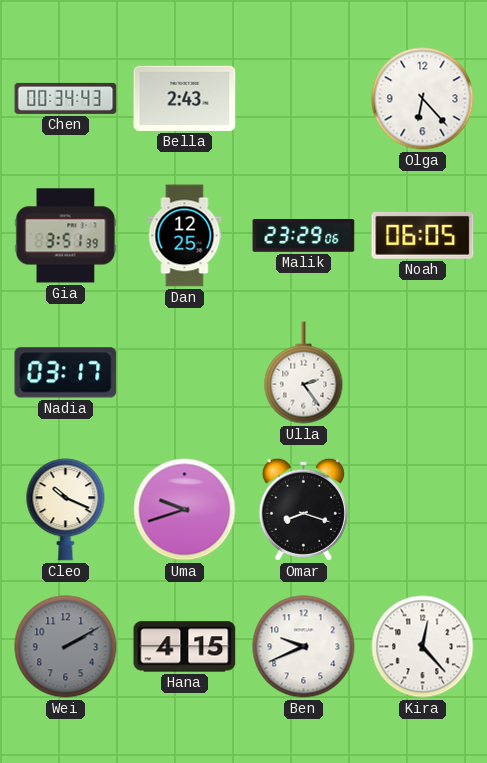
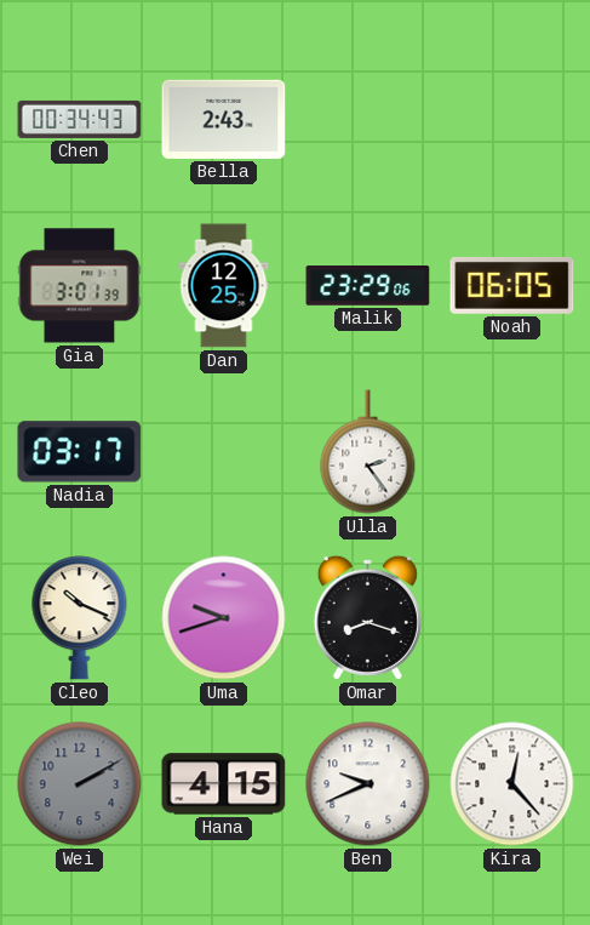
Olga: 6:23 -> none (423, 99)
Gia: 3:51 -> 3:01 (80, 286)
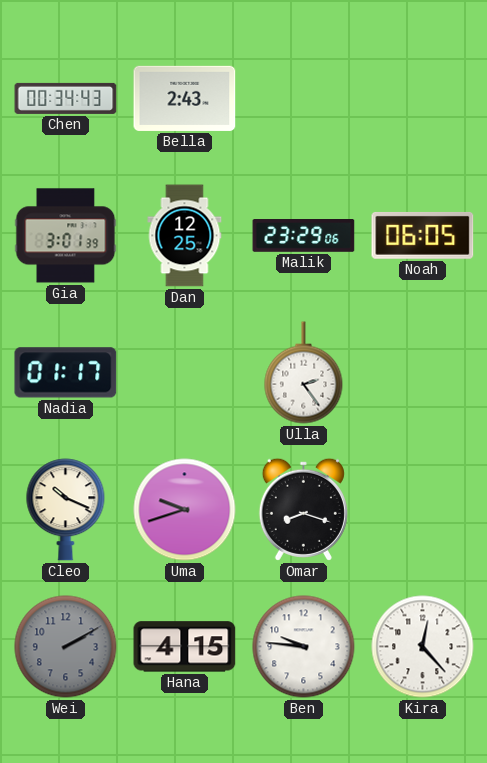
Nadia: 03:17 -> 01:17 (66, 373)
Ben: 9:41 -> 9:46 (304, 647)
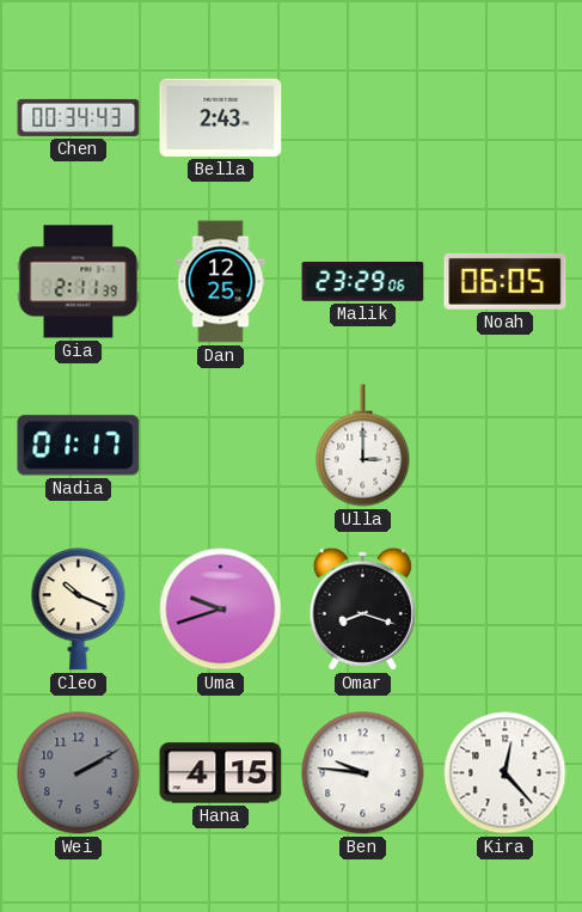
Gia: 3:01 -> 2:11 (79, 282)
Ulla: 2:24 -> 3:00 (363, 446)
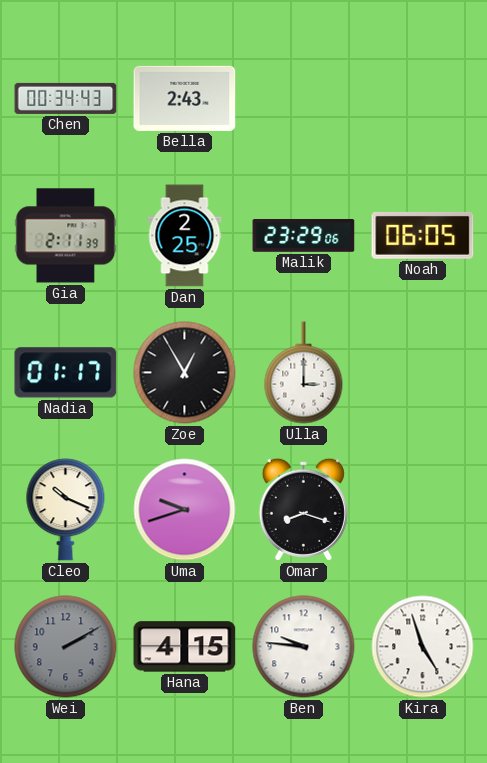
Dan: 12:25 -> 2:25 (185, 236)
Zoe: none -> 12:55 (185, 373)
Kira: 12:23 -> 4:57 (423, 647)
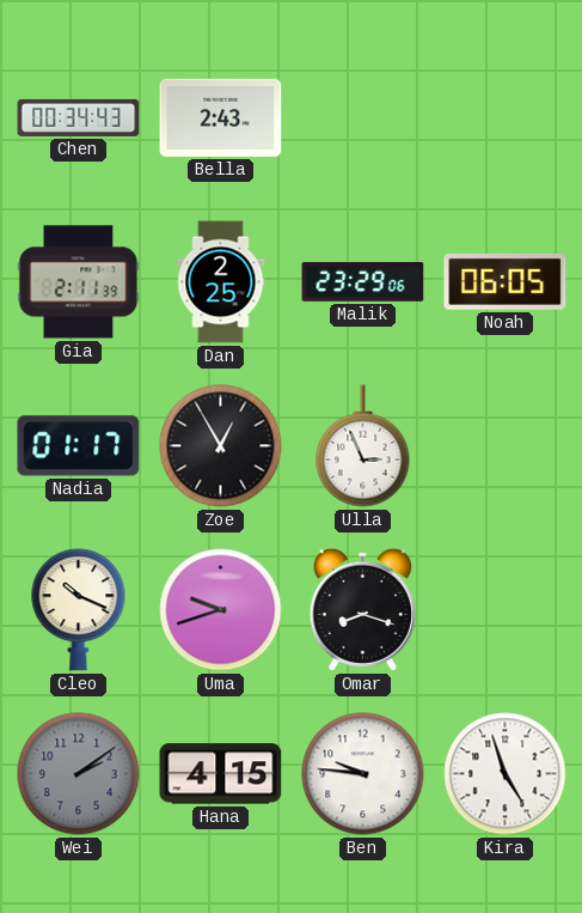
Ulla: 3:00 -> 2:56 (363, 446)
Wei: 2:10 -> 2:09 (79, 774)
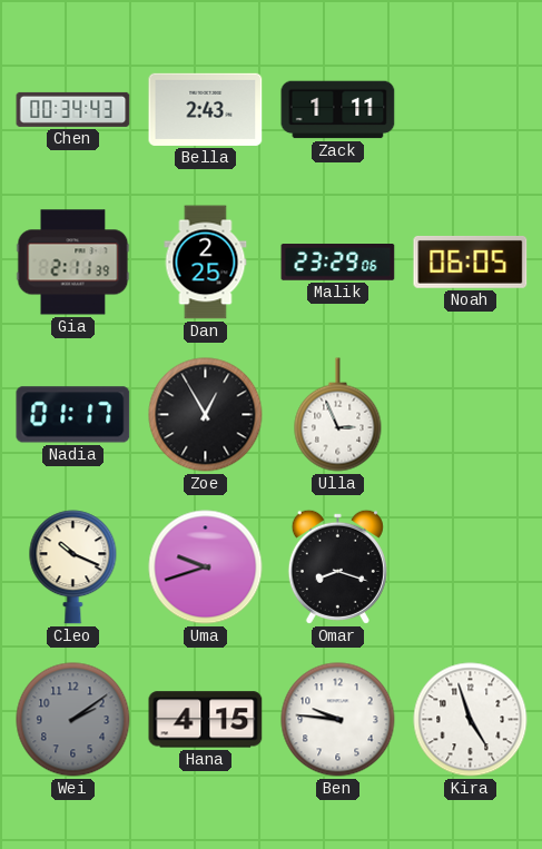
Zack: none -> 1:11 (338, 110)
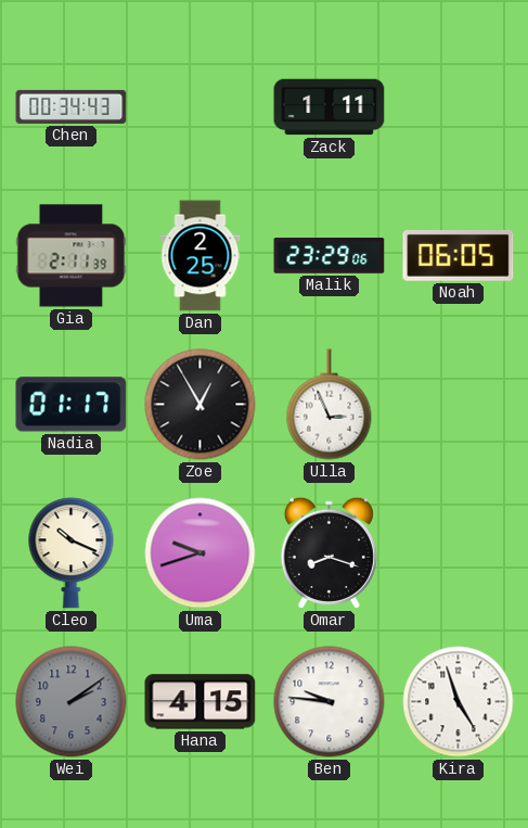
Bella: 2:43 -> none (206, 109)
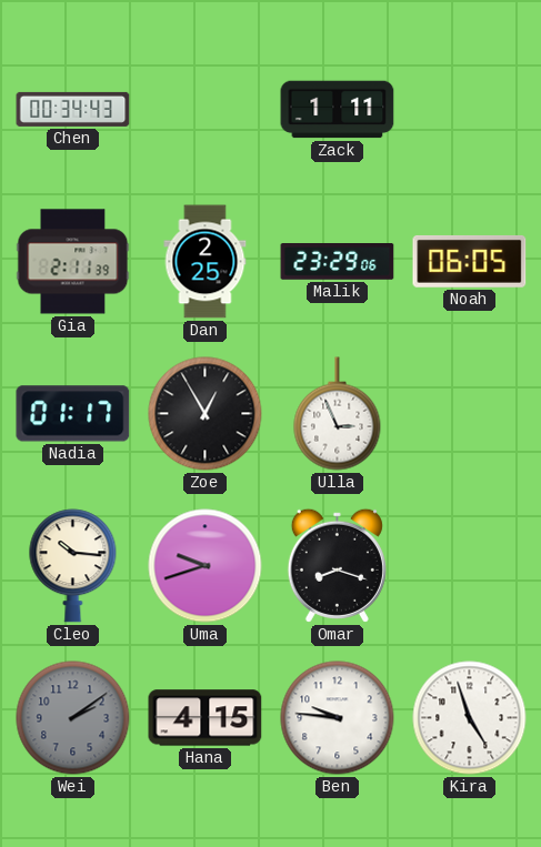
Cleo: 10:19 -> 10:16 (73, 566)
